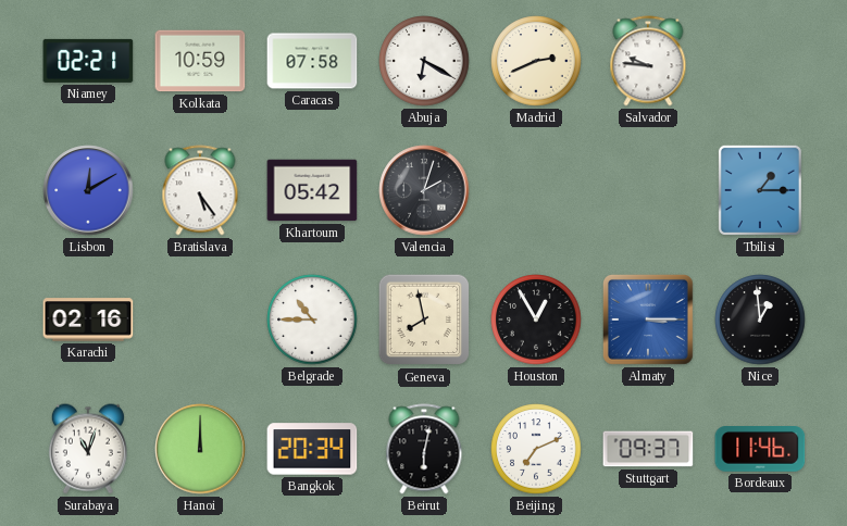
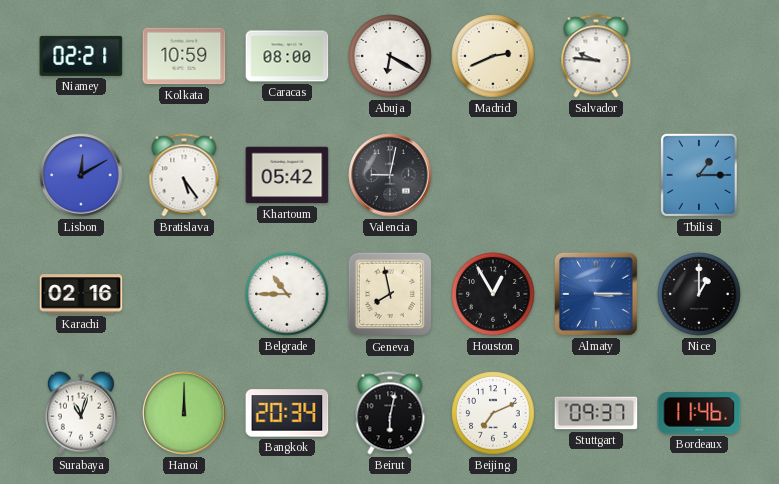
Caracas: 07:58 -> 08:00 (287, 56)
Valencia: 2:03 -> 9:02 (390, 175)
Nice: 12:59 -> 1:00 (699, 294)
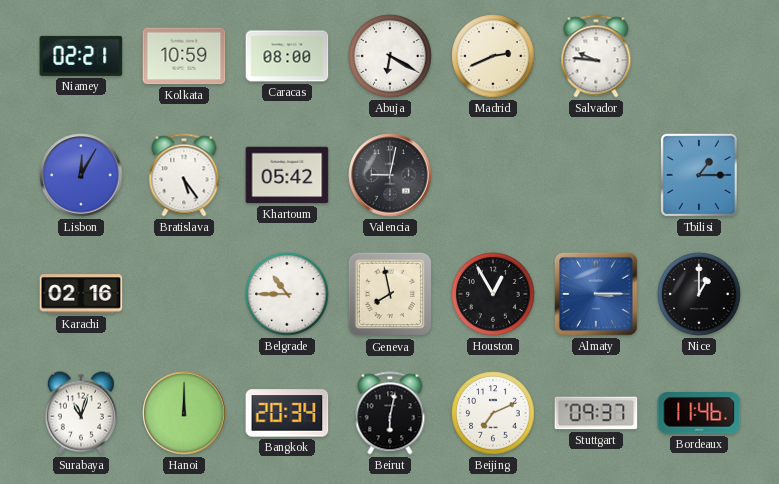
Lisbon: 12:10 -> 12:05 (81, 175)
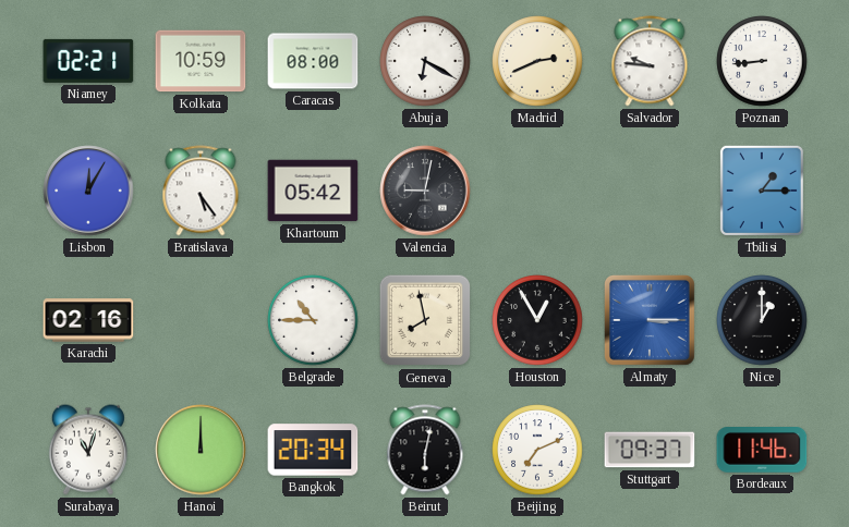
Poznan: none -> 8:44 (762, 61)
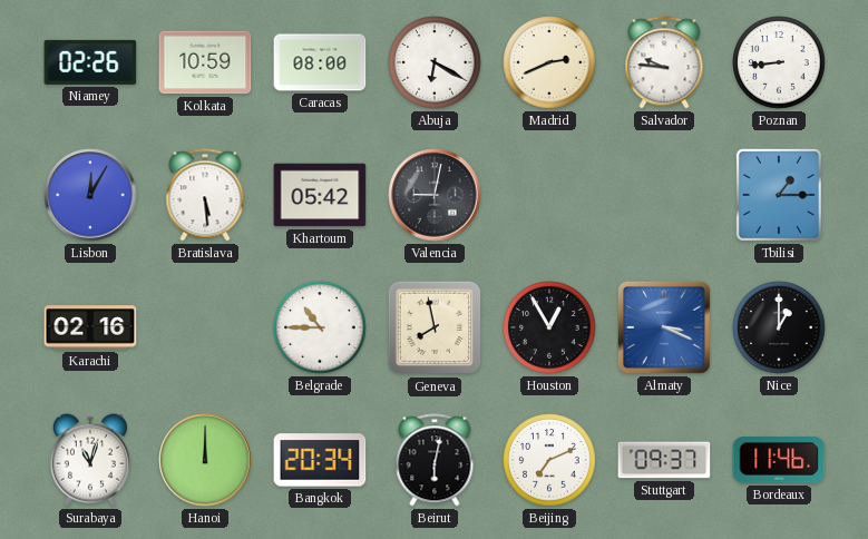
Niamey: 02:21 -> 02:26 (90, 62)
Bratislava: 5:24 -> 5:29 (205, 195)
Almaty: 3:15 -> 3:19 (664, 327)
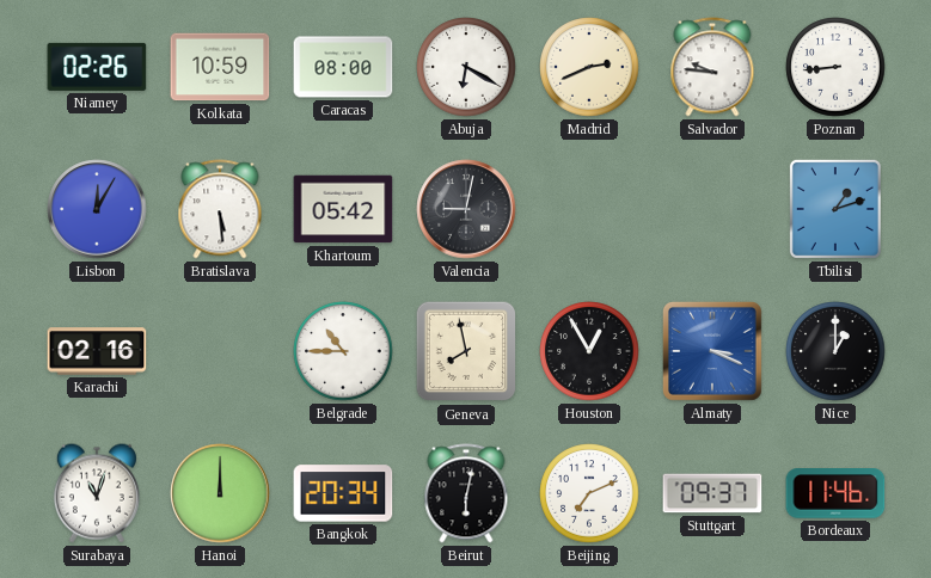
Tbilisi: 1:15 -> 1:12 (835, 209)
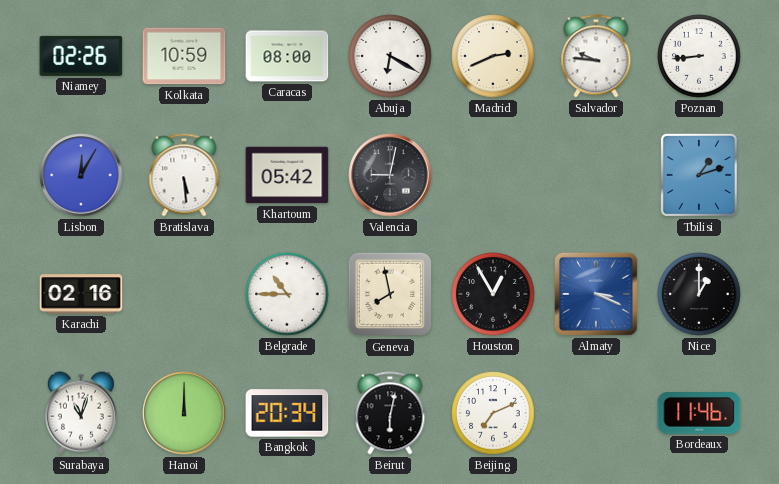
Stuttgart: 09:37 -> none (712, 493)
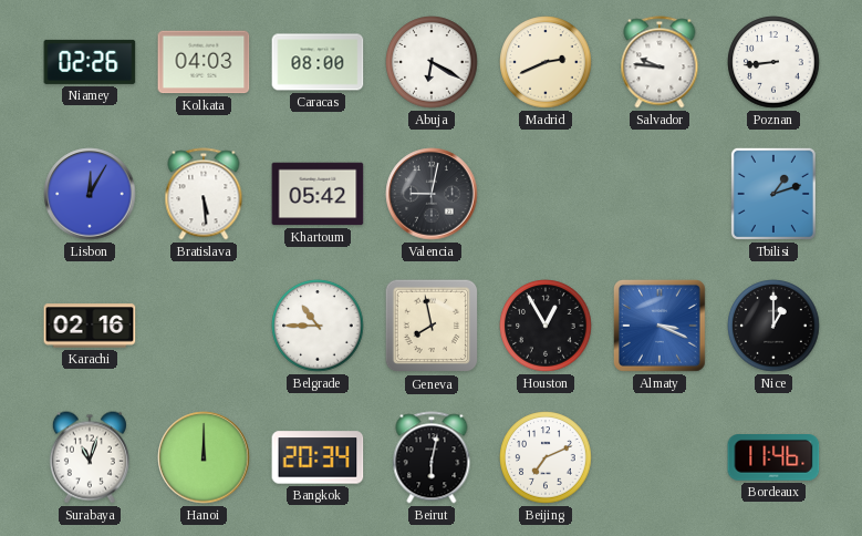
Kolkata: 10:59 -> 04:03 (204, 62)
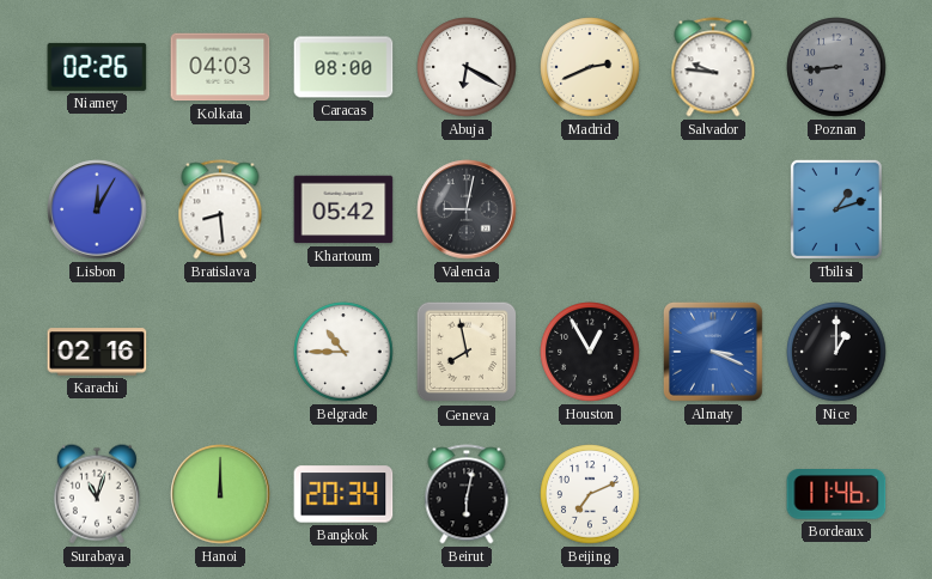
Poznan dial: white -> grey (836, 67)
Bratislava: 5:29 -> 8:29 (220, 209)
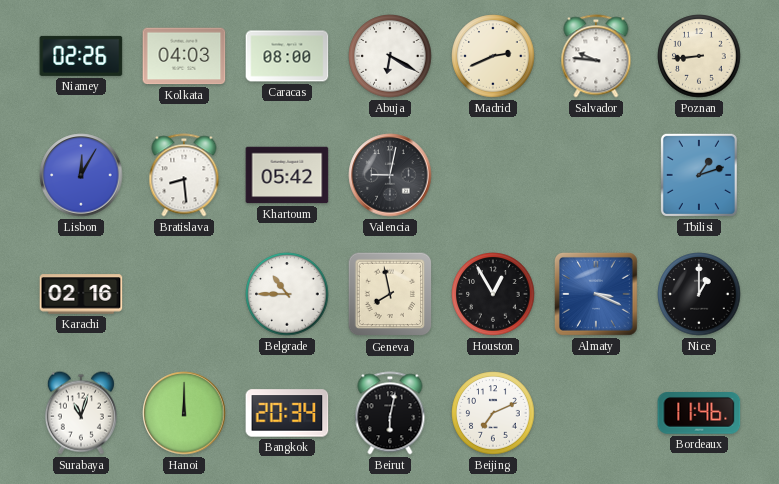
Poznan dial: grey -> cream (699, 56)
